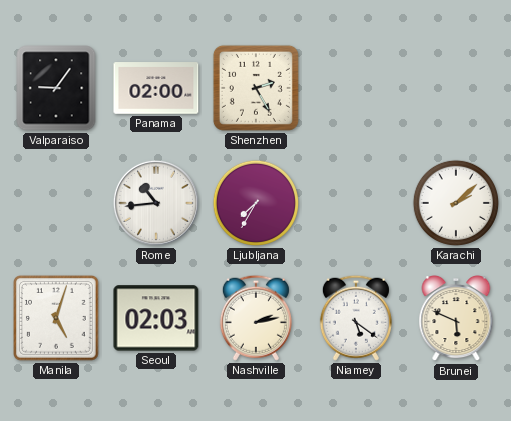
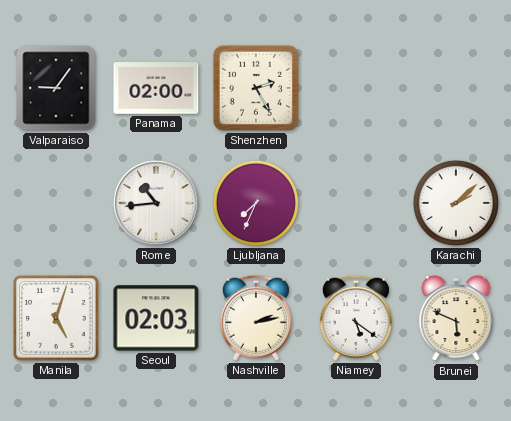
Ljubljana: 7:35 -> 7:34 (256, 203)
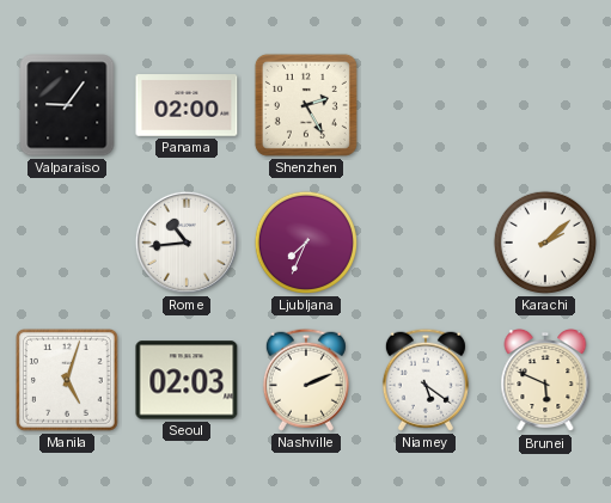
Nashville: 2:13 -> 2:11 (306, 380)
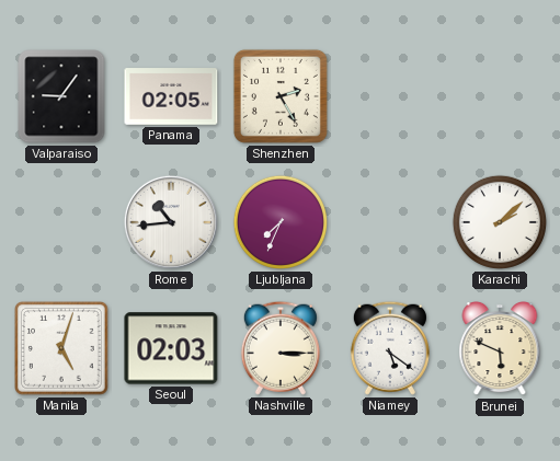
Panama: 02:00 -> 02:05 (171, 96)
Nashville: 2:11 -> 3:15 (281, 348)
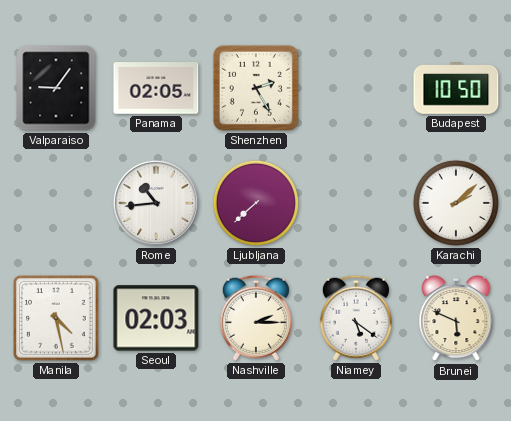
Budapest: none -> 10:50 (456, 89)
Ljubljana: 7:34 -> 7:38 (256, 203)
Manila: 5:03 -> 4:28 (57, 319)
Nashville: 3:15 -> 2:15 (256, 318)
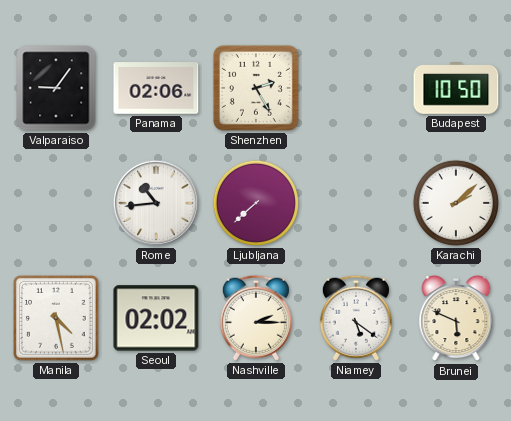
Panama: 02:05 -> 02:06 (156, 88)
Seoul: 02:03 -> 02:02 (156, 318)
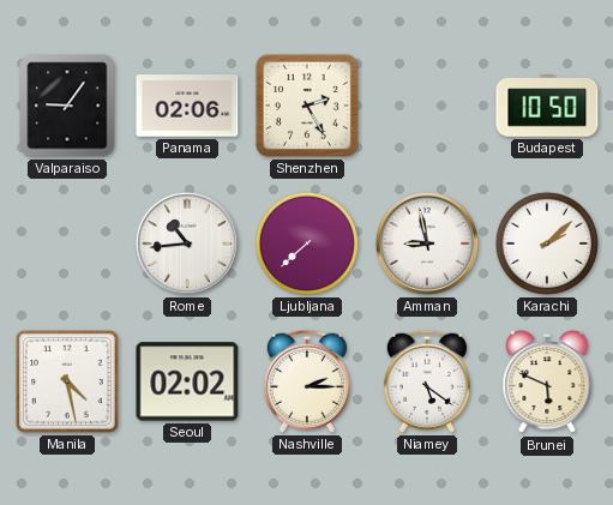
Amman: none -> 8:58 (427, 244)
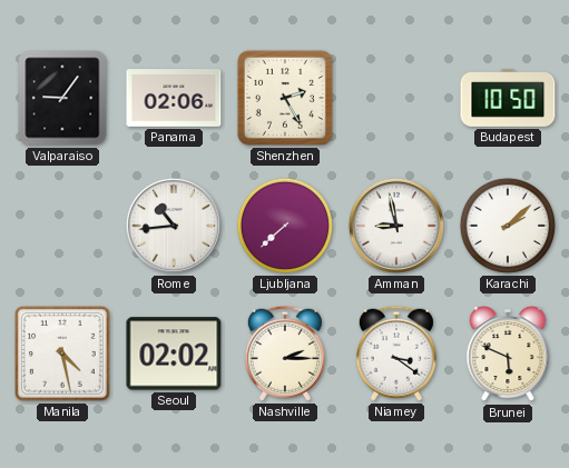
Niamey: 5:21 -> 3:21 (396, 354)
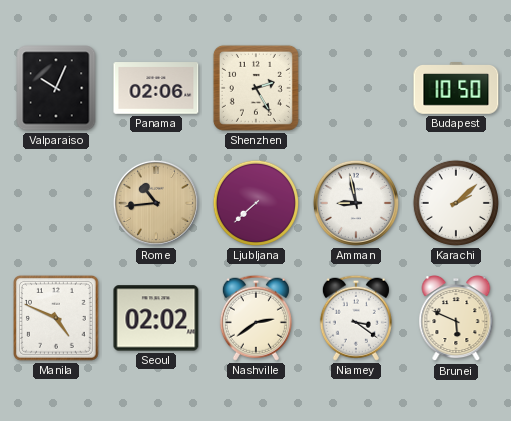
Valparaiso: 9:06 -> 10:04 (56, 88)
Rome dial: white -> champagne (156, 203)
Manila: 4:28 -> 4:49 (57, 319)
Nashville: 2:15 -> 2:39 (256, 318)
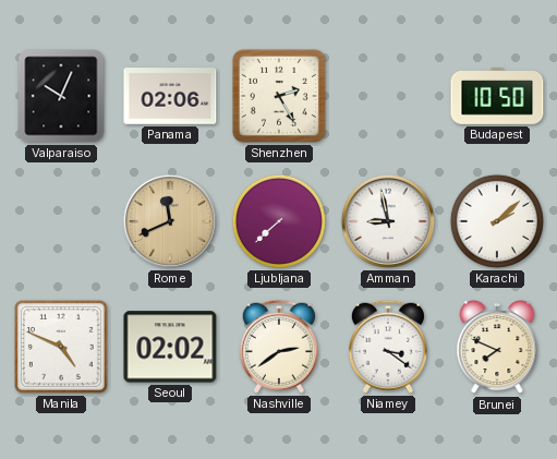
Rome: 10:44 -> 11:41 (170, 221)
Brunei: 5:49 -> 7:49 (497, 348)
